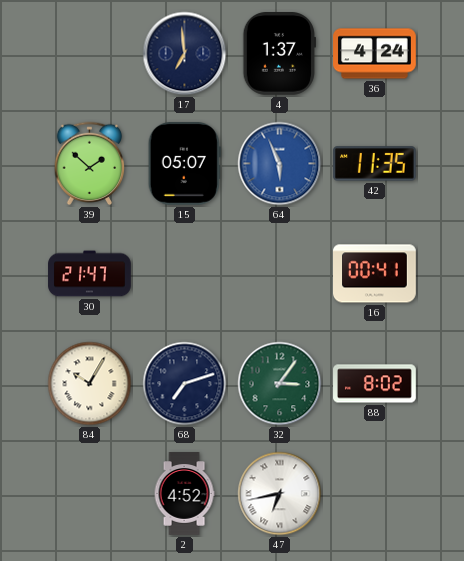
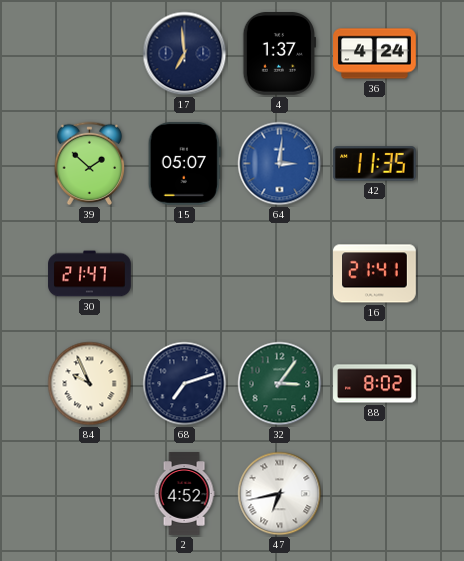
64: 5:56 -> 3:01 (280, 164)
16: 00:41 -> 21:41 (375, 274)
84: 10:05 -> 9:56 (90, 384)
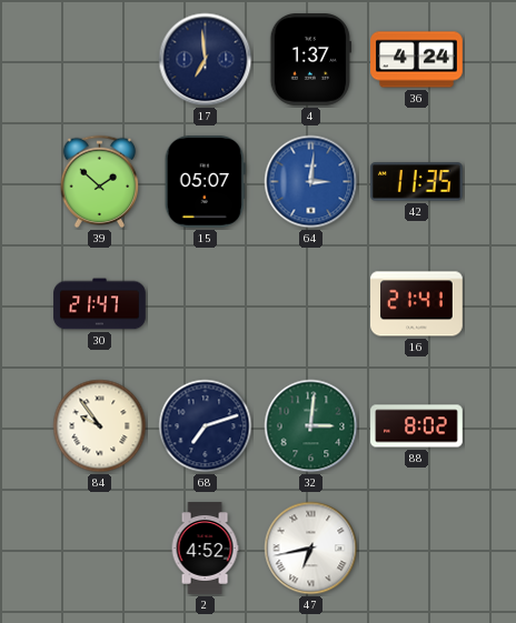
84: 9:56 -> 9:54 (100, 426)
32: 3:06 -> 3:01 (311, 426)
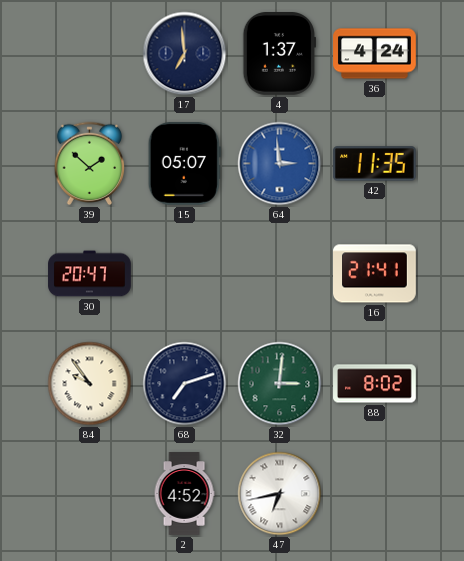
64: 3:01 -> 2:59 (280, 164)
30: 21:47 -> 20:47 (90, 274)
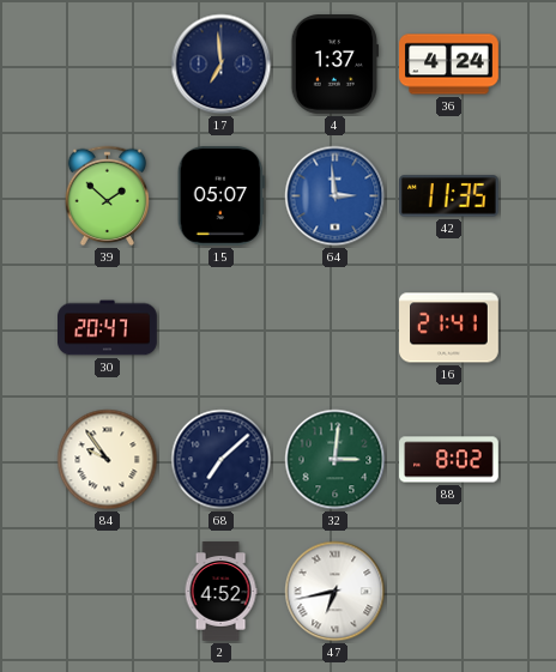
68: 7:12 -> 7:08 (222, 460)
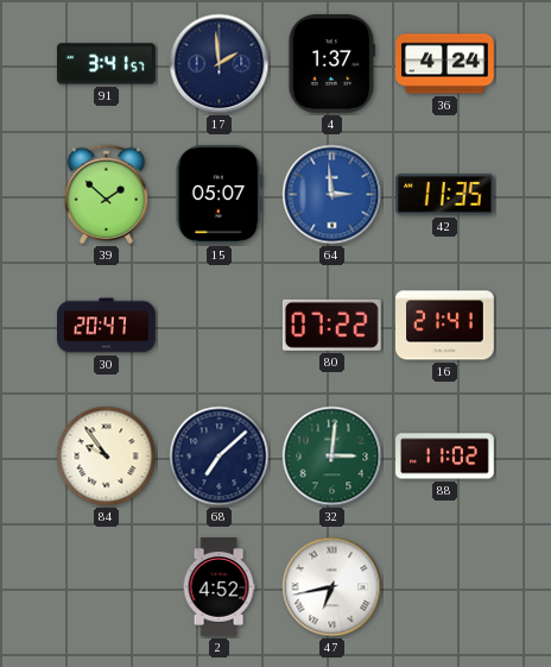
91: none -> 3:41 (107, 64)
17: 6:59 -> 1:59 (220, 64)
80: none -> 07:22 (331, 325)
88: 8:02 -> 11:02 (445, 457)
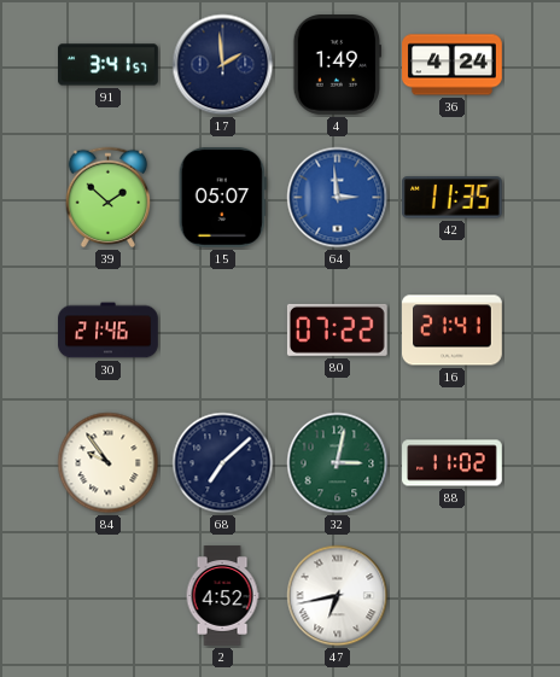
4: 1:37 -> 1:49 (337, 65)
30: 20:47 -> 21:46 (109, 331)
32: 3:01 -> 3:02 (338, 463)
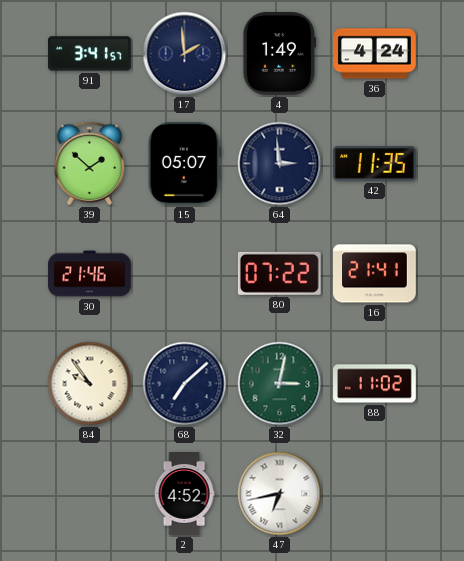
64 dial: blue -> navy (280, 164)
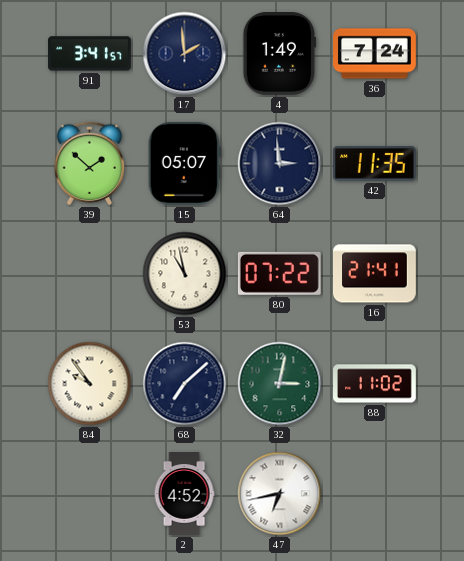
36: 4:24 -> 7:24 (375, 54)
30: 21:46 -> none (90, 274)
53: none -> 10:58 (185, 274)
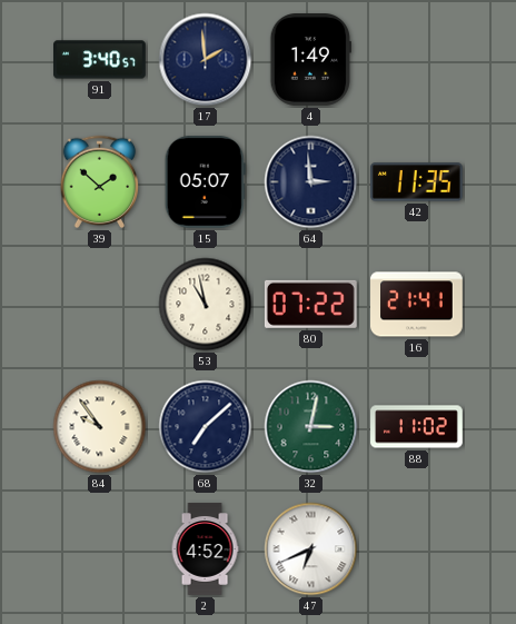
91: 3:41 -> 3:40 (100, 60)
36: 7:24 -> none (375, 54)
47: 6:43 -> 6:41 (311, 549)
